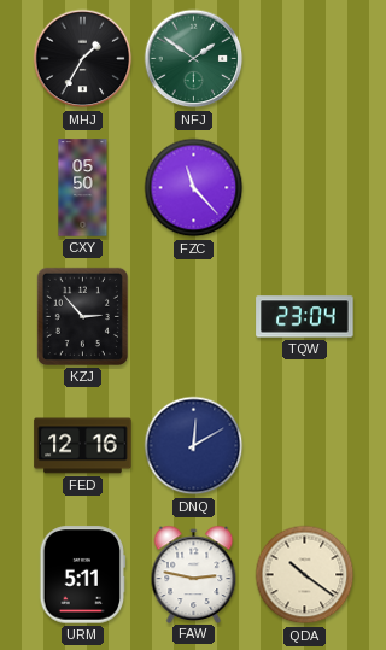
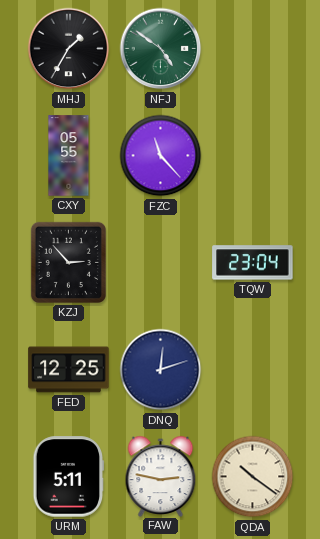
NFJ: 1:51 -> 4:51 (161, 49)
CXY: 05:50 -> 05:55 (69, 156)
FED: 12:16 -> 12:25 (69, 370)
DNQ: 12:10 -> 12:12 (161, 370)
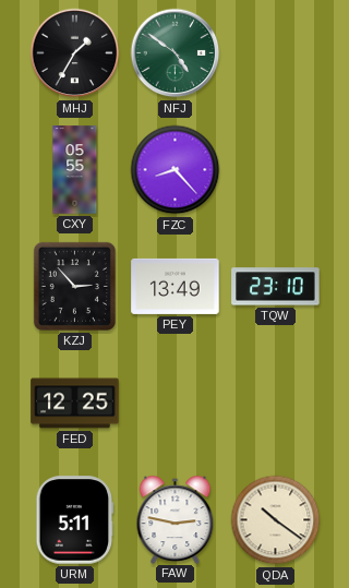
FZC: 11:23 -> 8:23 (176, 170)
PEY: none -> 13:49 (176, 286)
TQW: 23:04 -> 23:10 (276, 287)
DNQ: 12:12 -> none (161, 370)
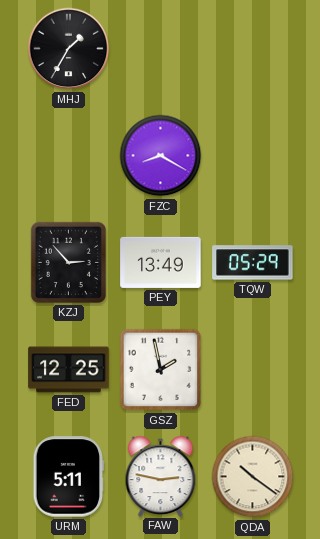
NFJ: 4:51 -> none (176, 53)
CXY: 05:55 -> none (75, 170)
FZC: 8:23 -> 8:20 (161, 156)
TQW: 23:10 -> 05:29 (253, 263)
GSZ: none -> 1:58 (161, 370)
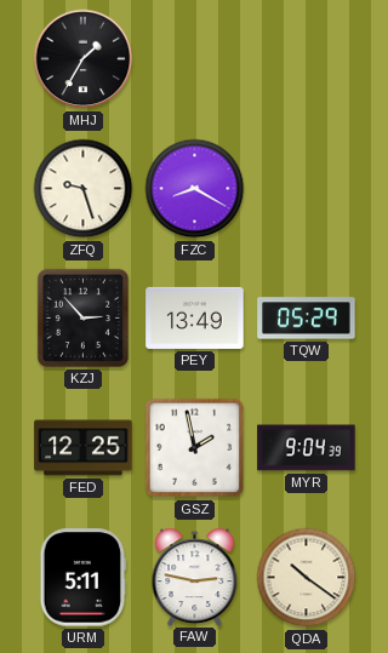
ZFQ: none -> 9:27 (84, 189)
MYR: none -> 9:04 (307, 448)
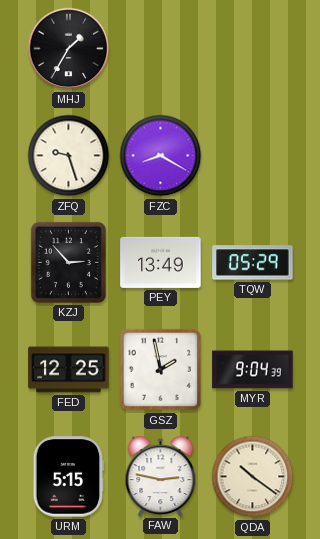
URM: 5:11 -> 5:15 (69, 477)
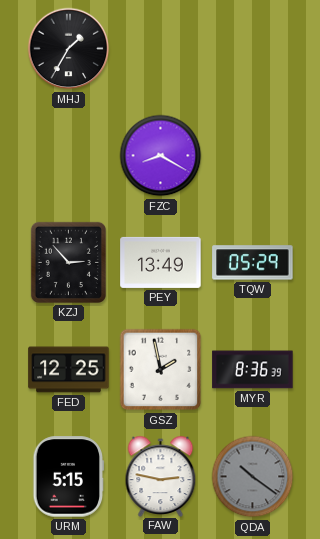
ZFQ: 9:27 -> none (69, 156)
MYR: 9:04 -> 8:36 (253, 370)
QDA dial: cream -> grey (253, 477)
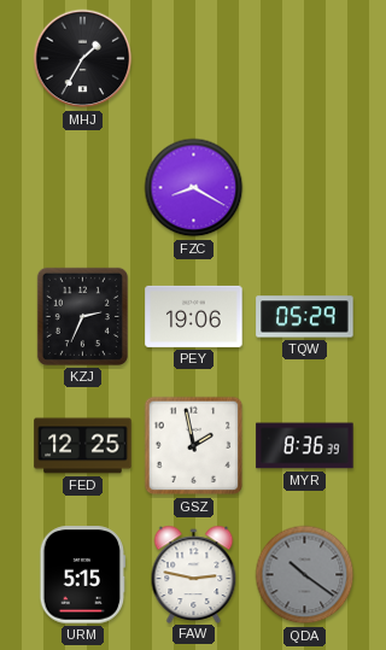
KZJ: 2:53 -> 2:34 (82, 316)
PEY: 13:49 -> 19:06 (194, 316)
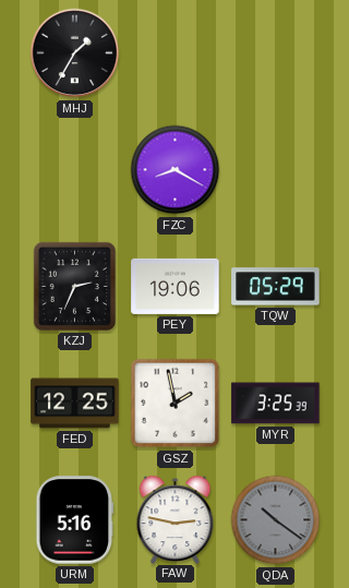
MYR: 8:36 -> 3:25 (276, 404)
URM: 5:15 -> 5:16 (75, 520)
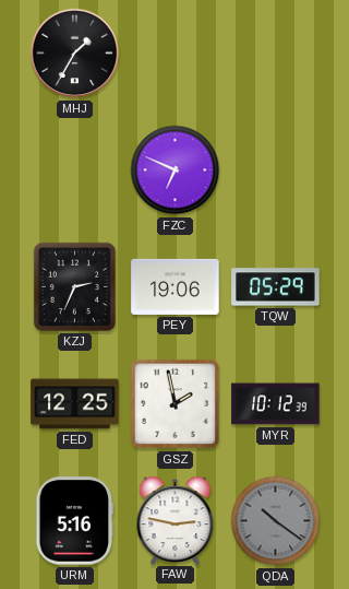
FZC: 8:20 -> 6:49 (176, 170)
MYR: 3:25 -> 10:12 (276, 404)
